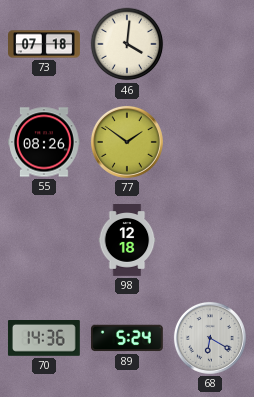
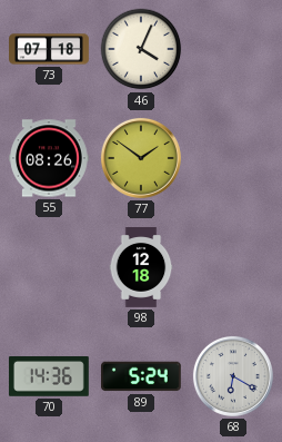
46: 4:01 -> 4:04 (141, 49)
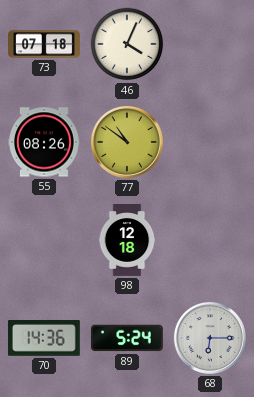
77: 1:51 -> 10:51 (127, 142)
68: 6:20 -> 6:15 (210, 338)
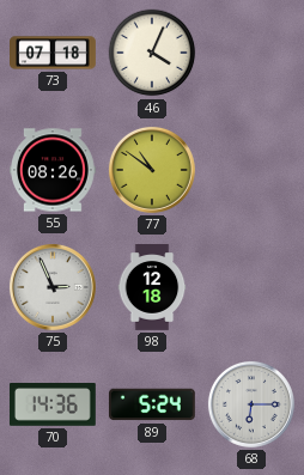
75: none -> 2:56 (53, 287)
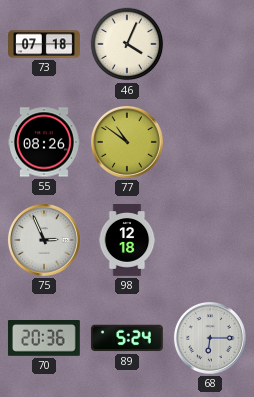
70: 14:36 -> 20:36 (44, 339)
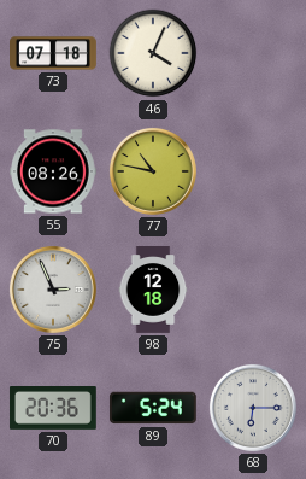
77: 10:51 -> 10:47 (153, 171)
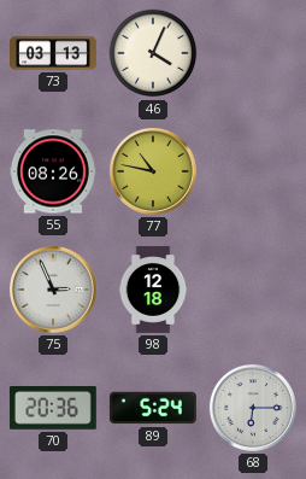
73: 07:18 -> 03:13 (54, 53)
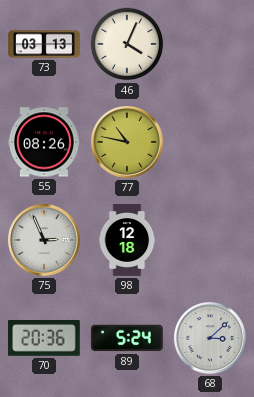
68: 6:15 -> 3:08 (210, 338)
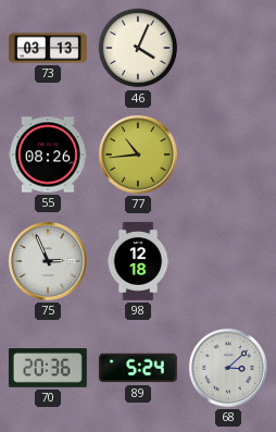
77: 10:47 -> 10:44 (138, 155)
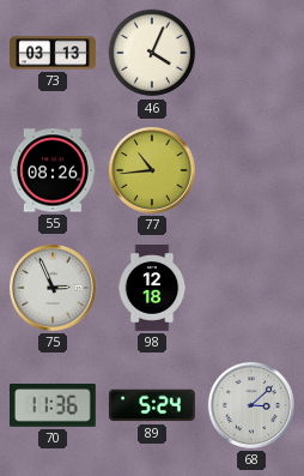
70: 20:36 -> 11:36 (53, 406)
